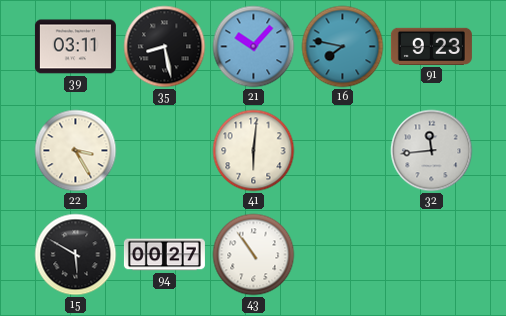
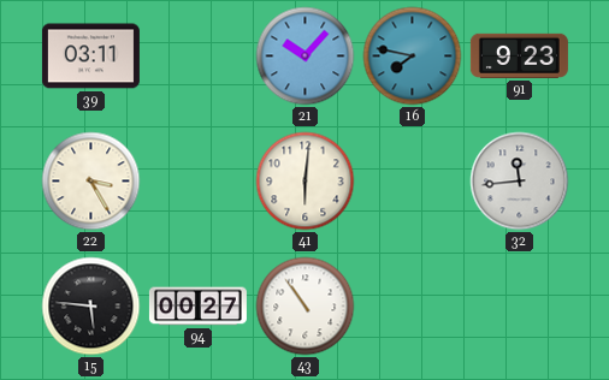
35: 8:28 -> none (165, 47)
15: 5:50 -> 5:46 (91, 307)
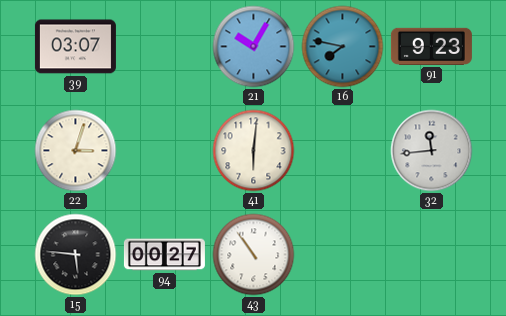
39: 03:11 -> 03:07 (75, 47)
21: 10:07 -> 10:05 (254, 47)
22: 3:25 -> 3:03 (76, 151)
